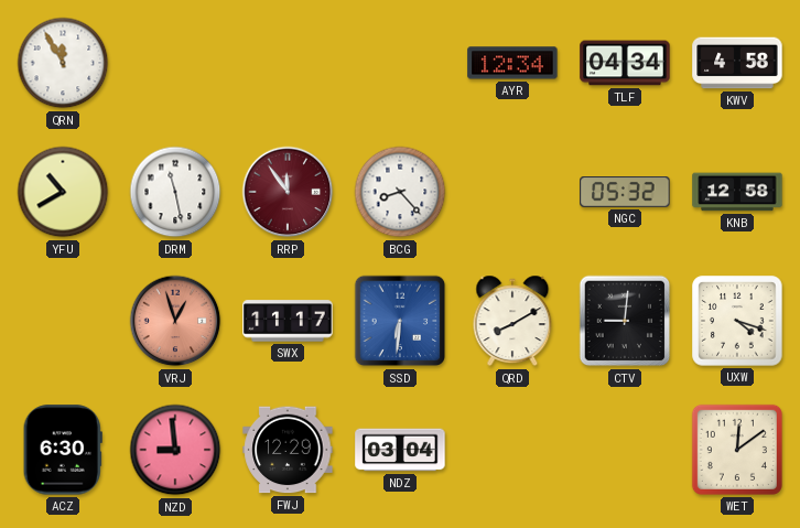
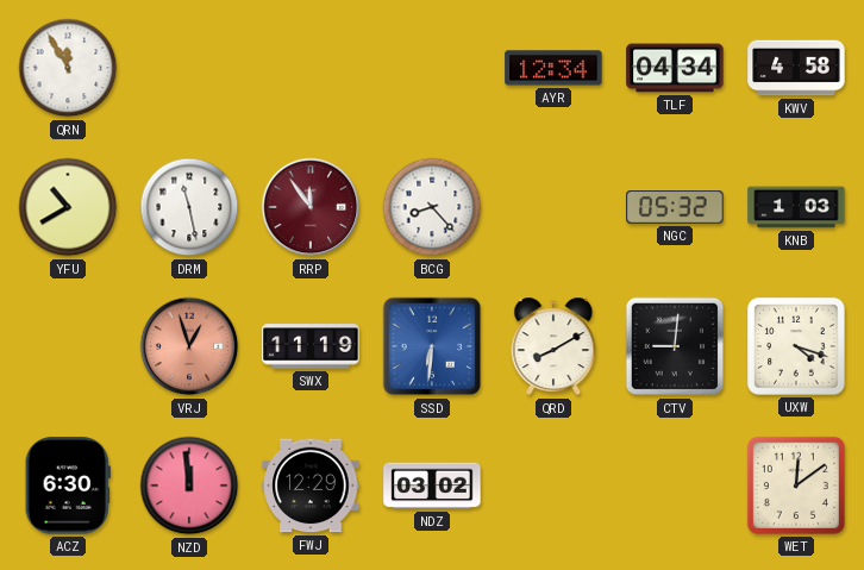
KNB: 12:58 -> 1:03 (796, 207)
SWX: 11:17 -> 11:19 (311, 346)
NZD: 8:59 -> 11:59 (189, 486)
NDZ: 03:04 -> 03:02 (432, 486)
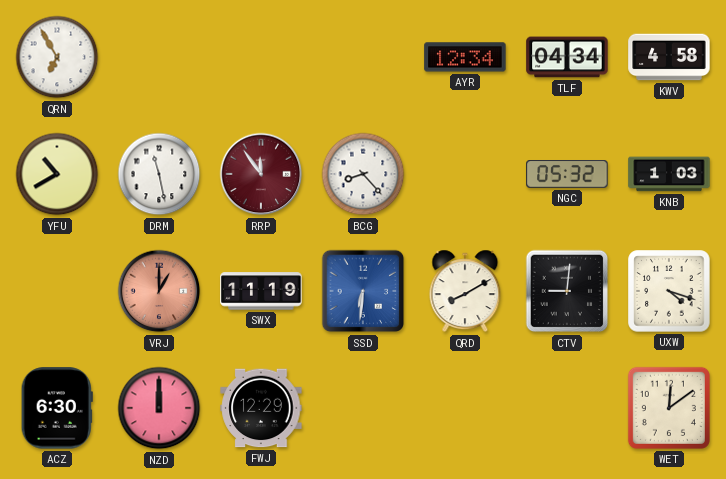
QRN: 11:55 -> 6:55 (57, 57)
VRJ: 12:57 -> 1:00 (159, 291)
NZD: 11:59 -> 12:00 (159, 408)
NDZ: 03:02 -> none (432, 486)
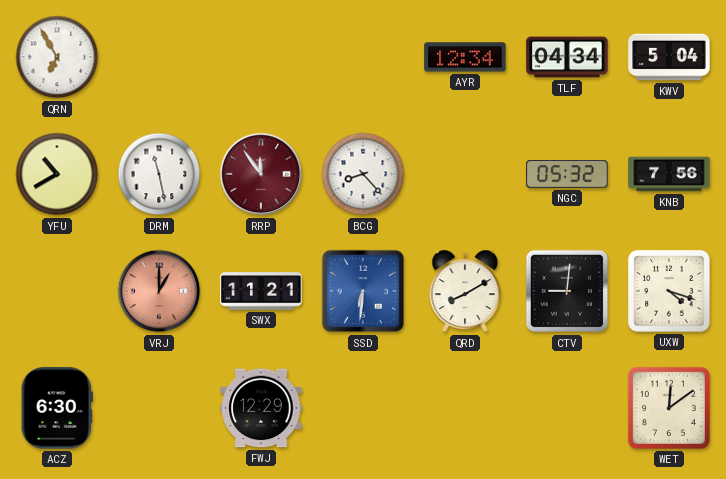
KWV: 4:58 -> 5:04 (669, 57)
KNB: 1:03 -> 7:56 (669, 174)
SWX: 11:19 -> 11:21 (261, 291)
NZD: 12:00 -> none (159, 408)
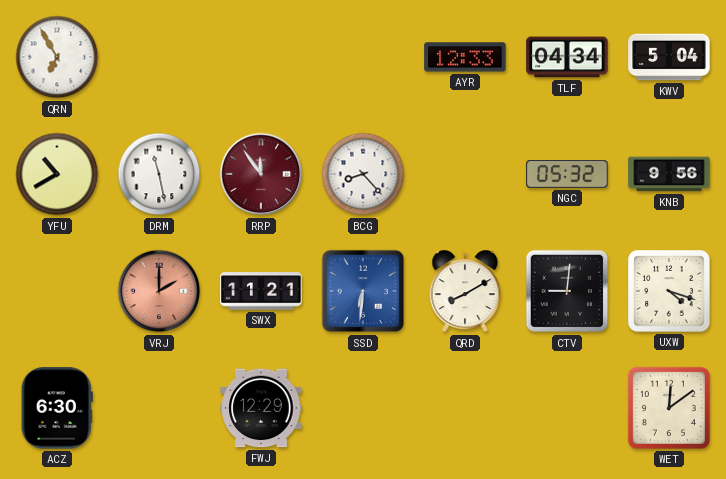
AYR: 12:34 -> 12:33 (465, 57)
KNB: 7:56 -> 9:56 (669, 174)
VRJ: 1:00 -> 2:00 (159, 291)
